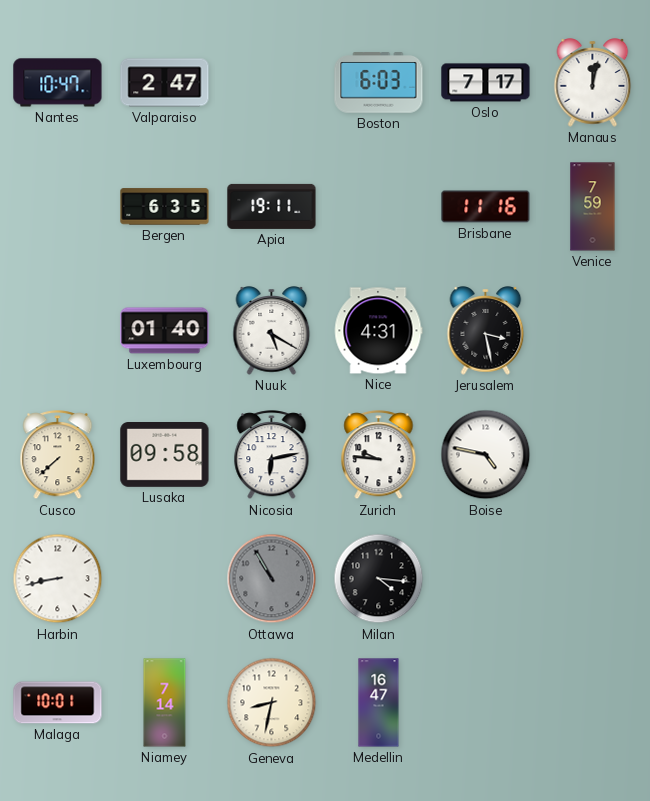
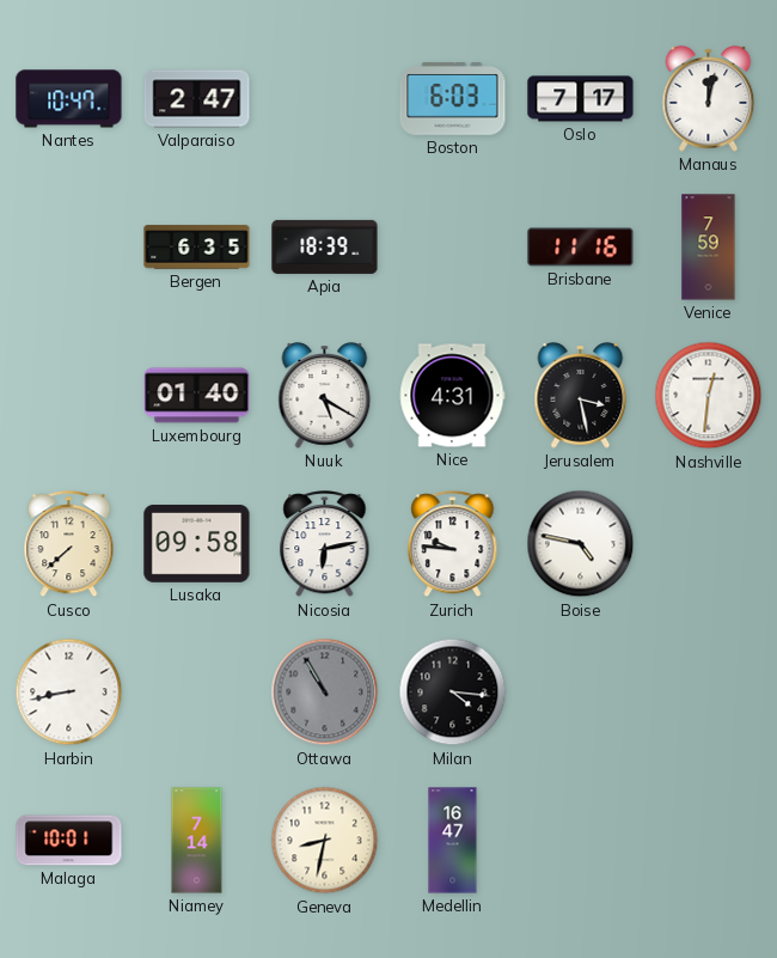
Apia: 19:11 -> 18:39 (325, 246)
Nashville: none -> 12:31 (709, 396)
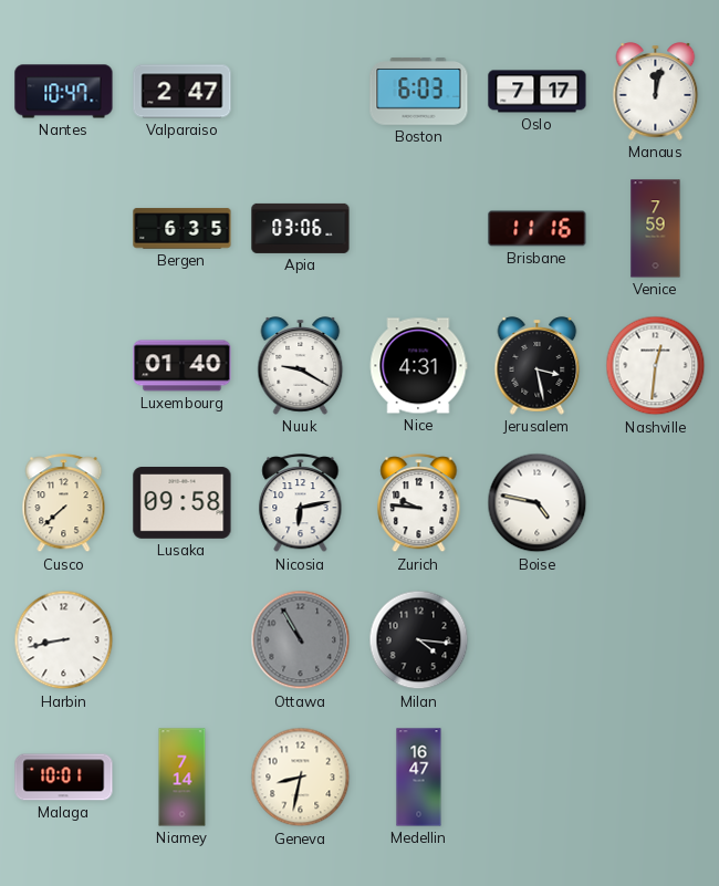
Apia: 18:39 -> 03:06 (301, 228)
Nuuk: 5:20 -> 9:20 (301, 366)
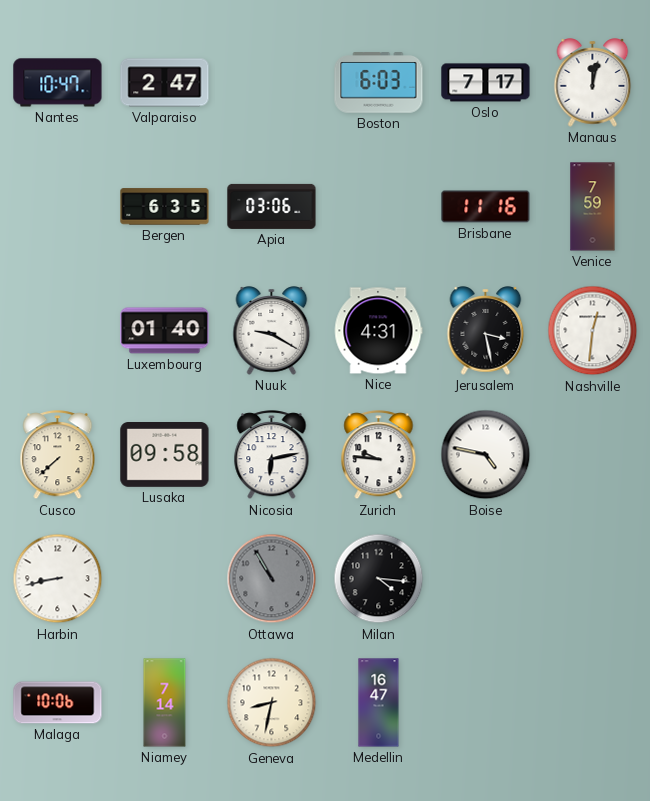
Malaga: 10:01 -> 10:06 (58, 703)
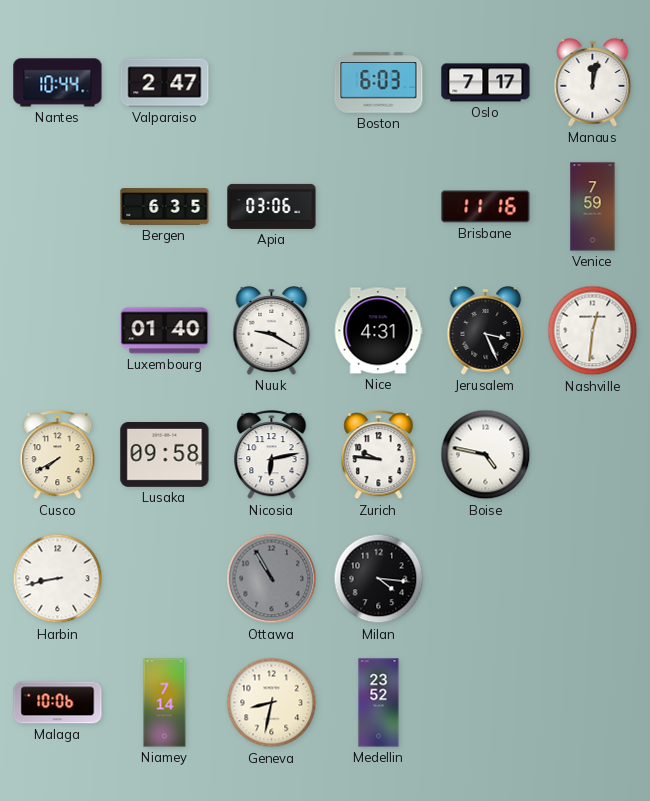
Nantes: 10:47 -> 10:44 (58, 83)
Jerusalem: 3:28 -> 3:26 (486, 331)
Cusco: 7:38 -> 7:40 (58, 455)
Medellin: 16:47 -> 23:52 (379, 703)
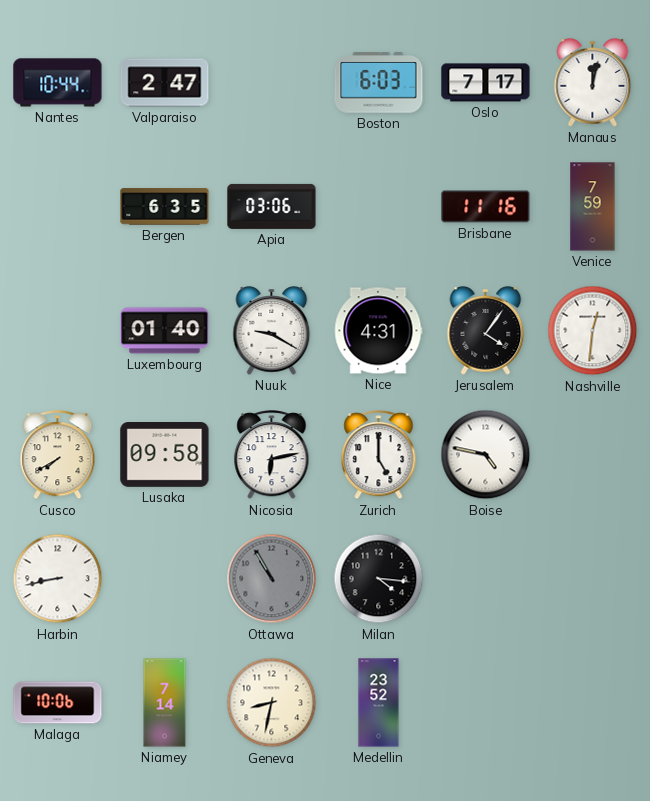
Jerusalem: 3:26 -> 4:06 (486, 331)
Zurich: 9:46 -> 5:00 (379, 455)
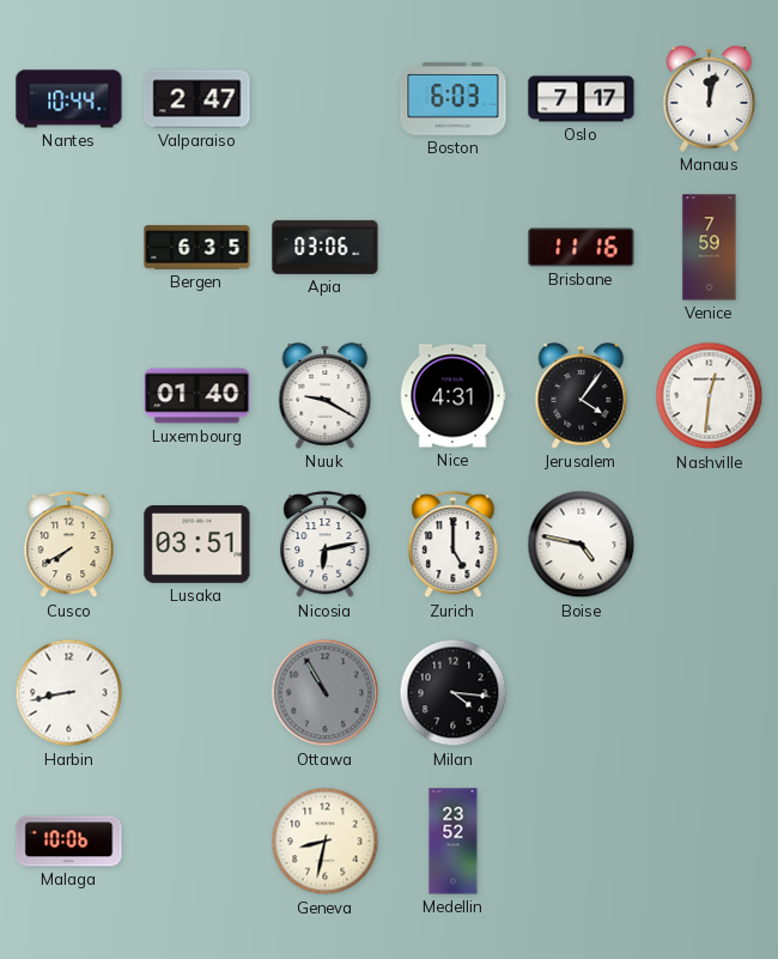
Lusaka: 09:58 -> 03:51 (197, 545)
Niamey: 7:14 -> none (165, 703)
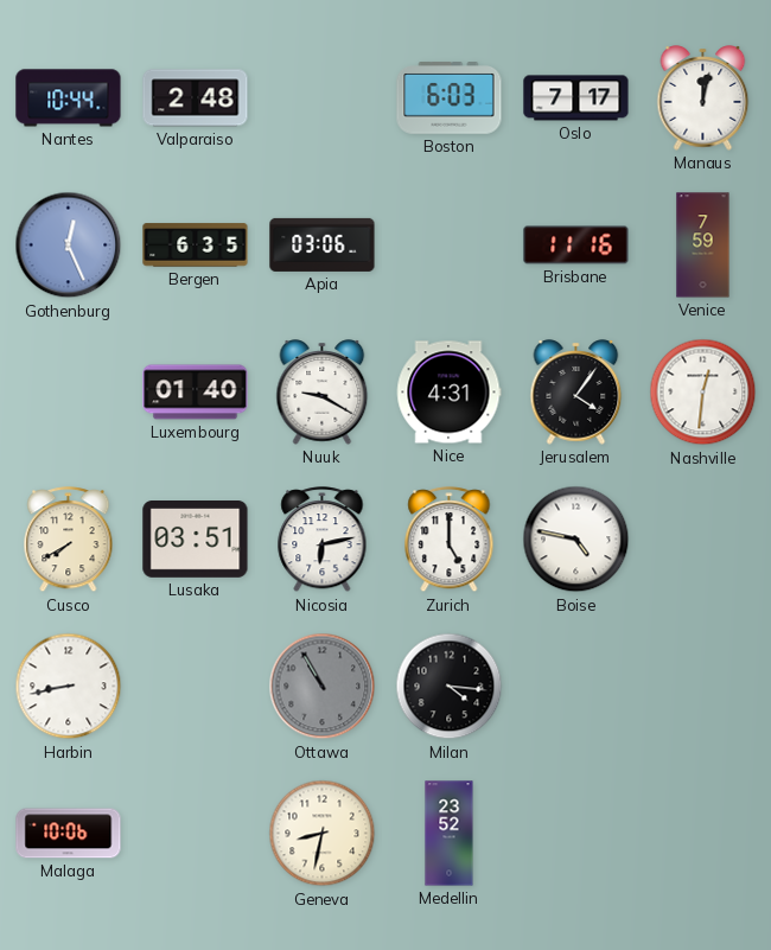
Valparaiso: 2:47 -> 2:48 (196, 98)
Gothenburg: none -> 12:26 (69, 246)
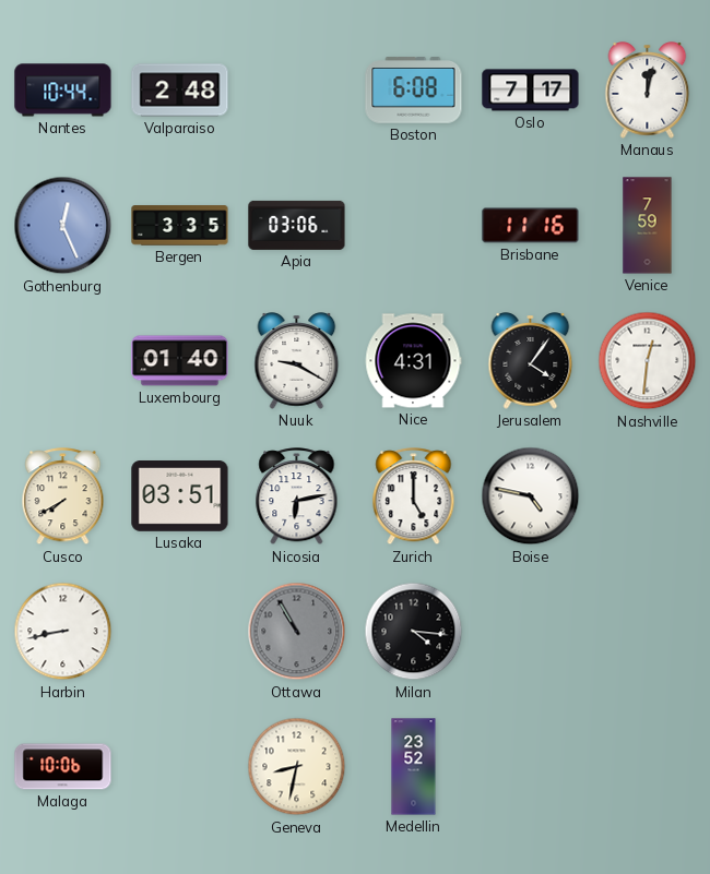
Boston: 6:03 -> 6:08 (414, 91)
Bergen: 6:35 -> 3:35 (180, 226)
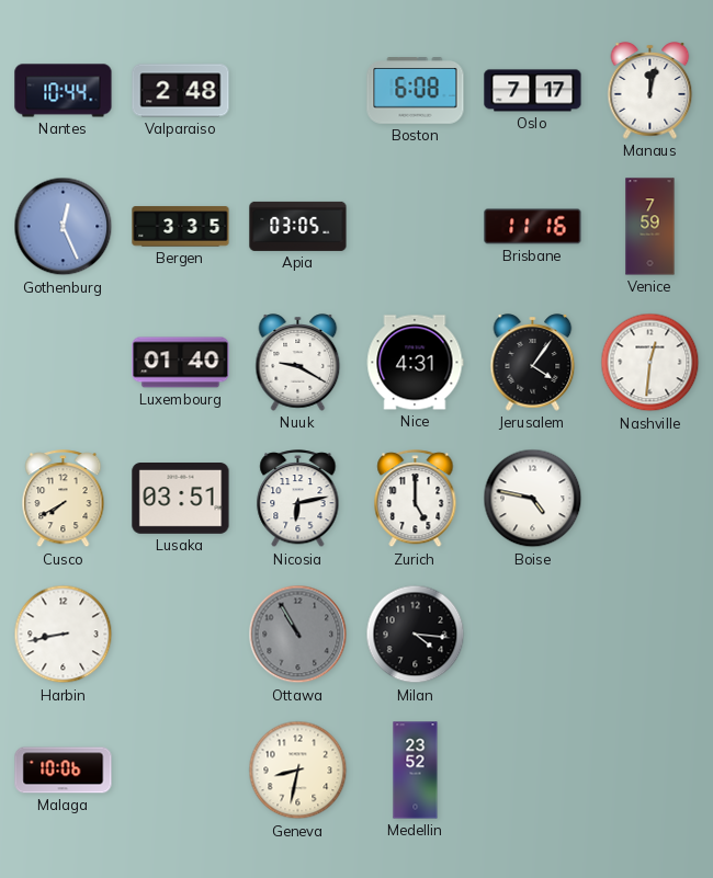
Apia: 03:06 -> 03:05 (298, 226)
